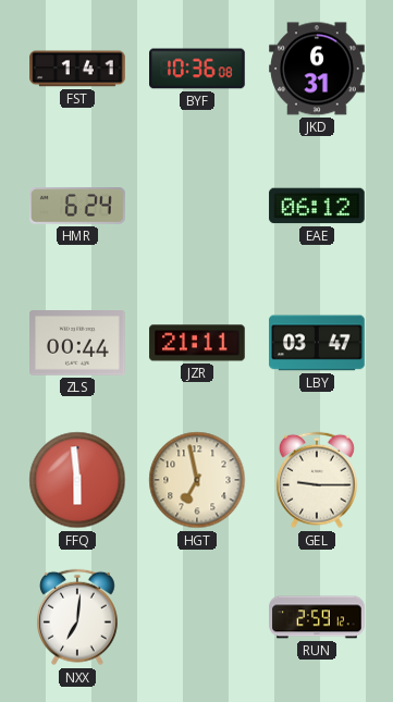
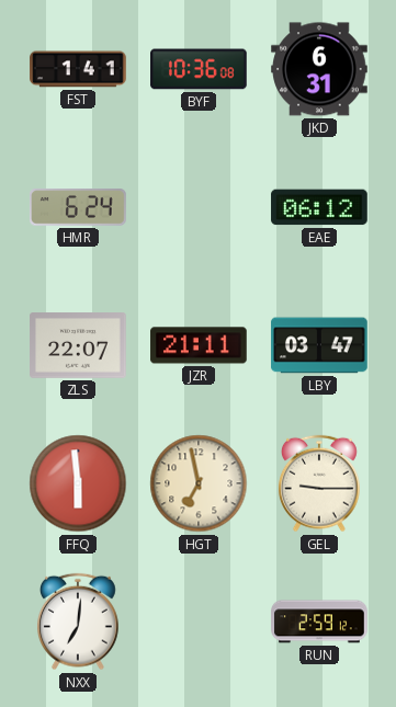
ZLS: 00:44 -> 22:07 (78, 345)
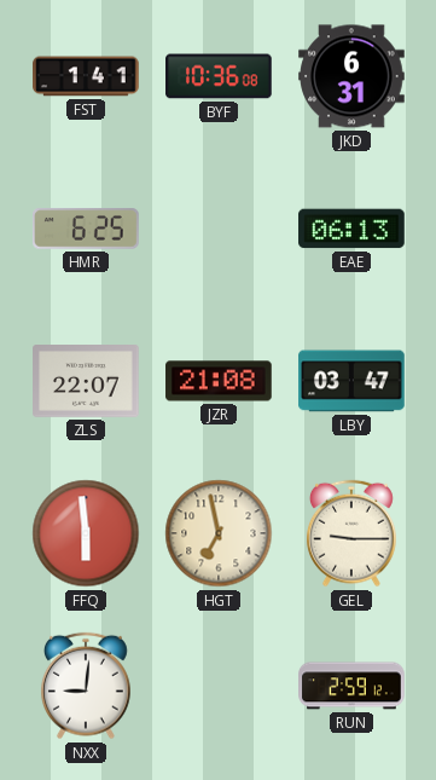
HMR: 6:24 -> 6:25 (86, 229)
EAE: 06:12 -> 06:13 (351, 229)
JZR: 21:11 -> 21:08 (219, 381)
NXX: 7:01 -> 9:01 (86, 686)
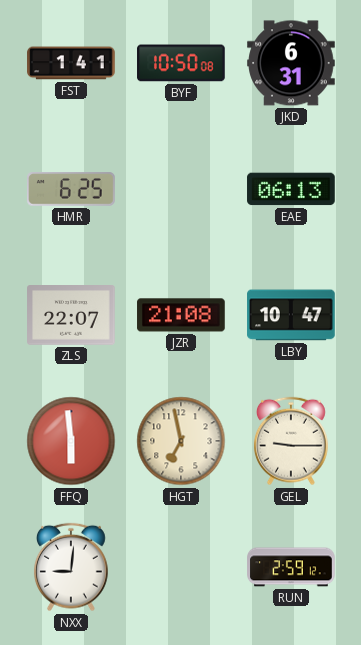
BYF: 10:36 -> 10:50 (181, 63)
LBY: 03:47 -> 10:47 (291, 315)
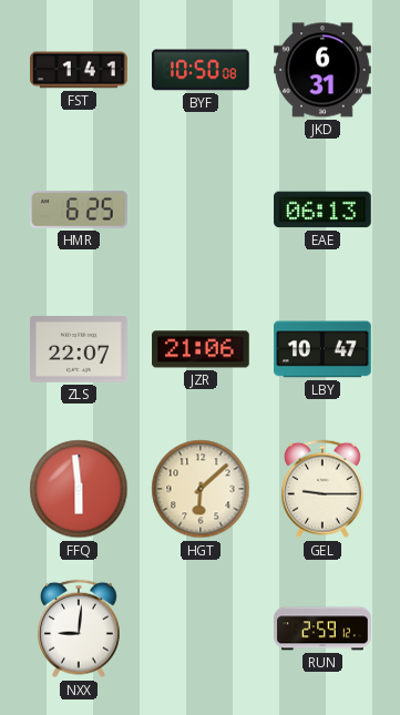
JZR: 21:08 -> 21:06 (201, 349)
HGT: 6:58 -> 6:08 (201, 489)
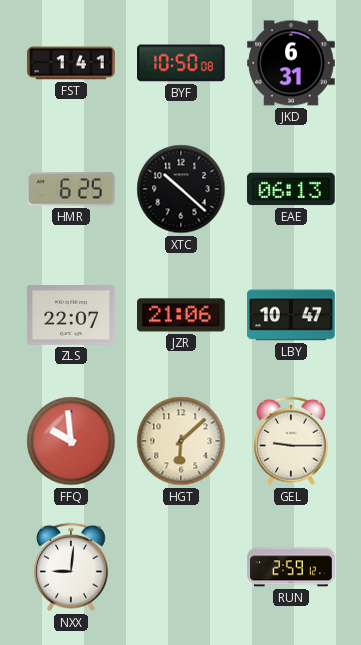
XTC: none -> 10:22 (181, 189)
FFQ: 5:59 -> 9:59 (71, 441)
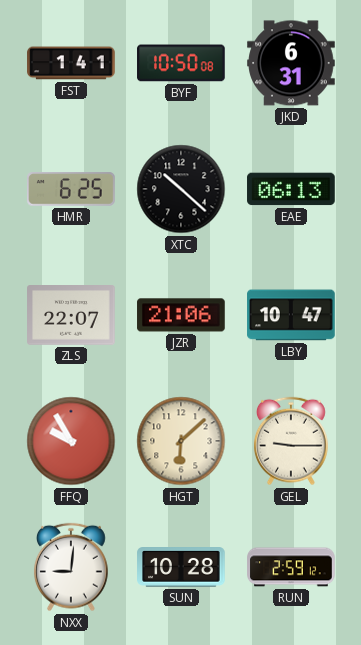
FFQ: 9:59 -> 9:55 (71, 441)
SUN: none -> 10:28 (181, 568)
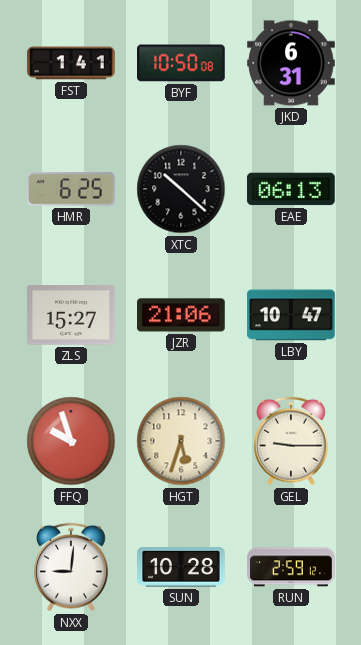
ZLS: 22:07 -> 15:27 (71, 315)
FFQ: 9:55 -> 9:57 (71, 441)
HGT: 6:08 -> 5:33 (181, 441)
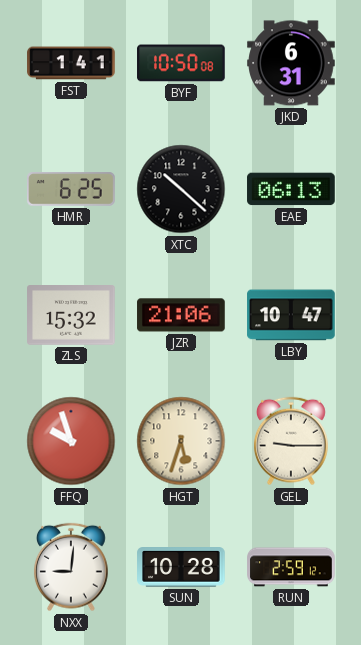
ZLS: 15:27 -> 15:32 (71, 315)
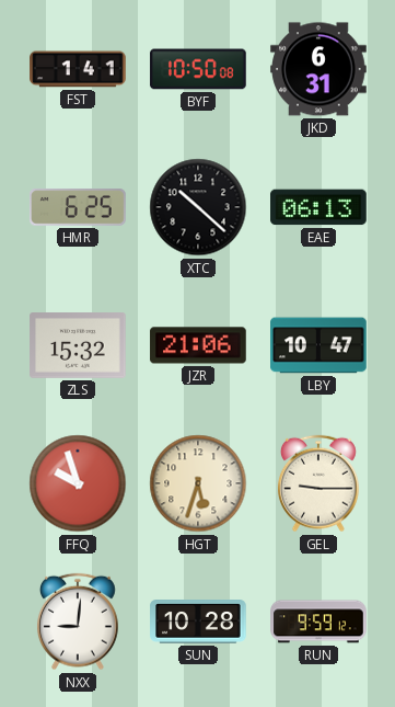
RUN: 2:59 -> 9:59 (318, 622)
